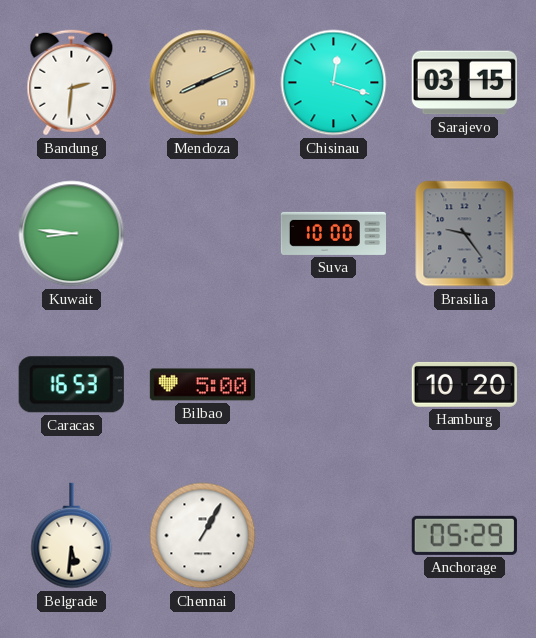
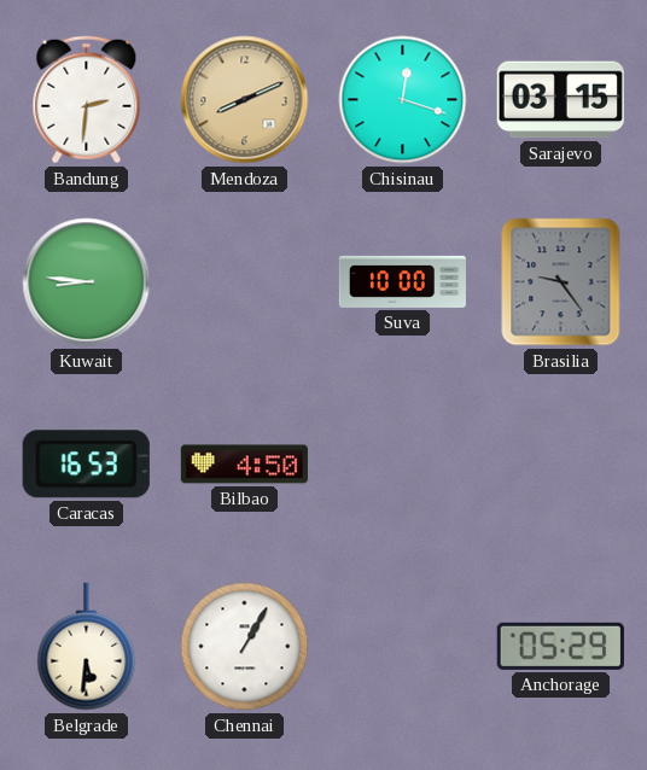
Bilbao: 5:00 -> 4:50 (244, 465)
Hamburg: 10:20 -> none (464, 384)
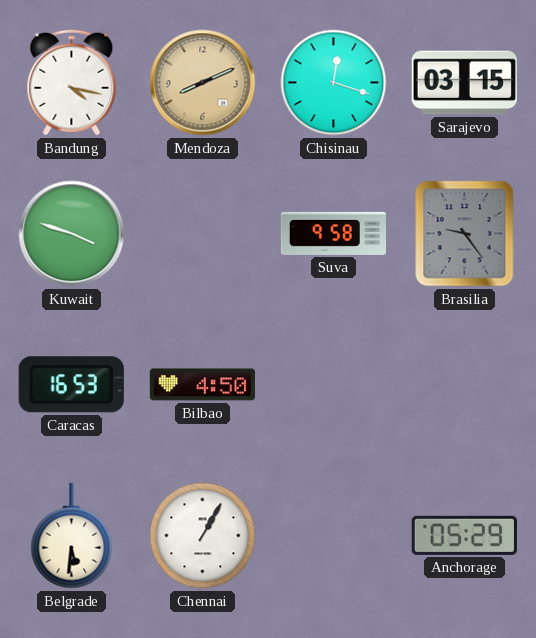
Bandung: 2:31 -> 4:17 (72, 83)
Kuwait: 8:46 -> 3:48 (72, 234)
Suva: 10:00 -> 9:58 (333, 233)
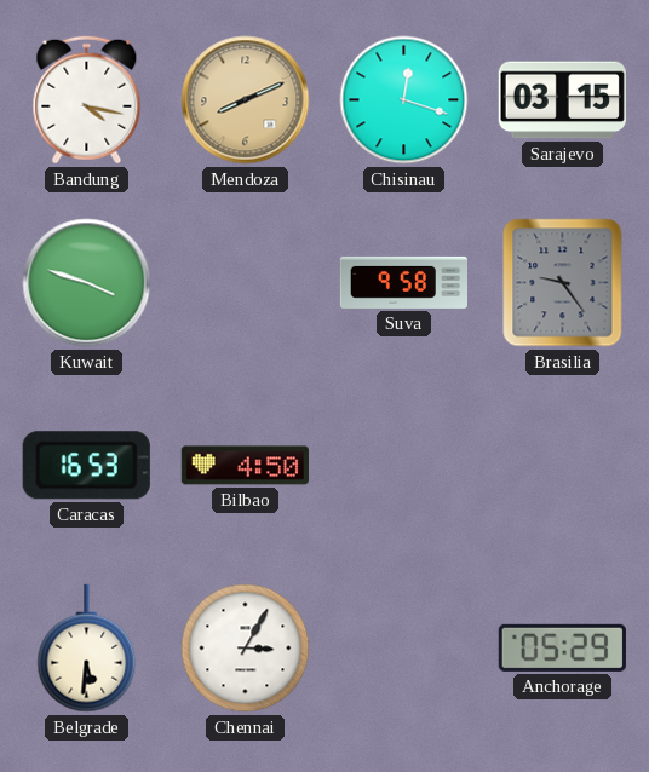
Chennai: 1:05 -> 3:05 (246, 649)
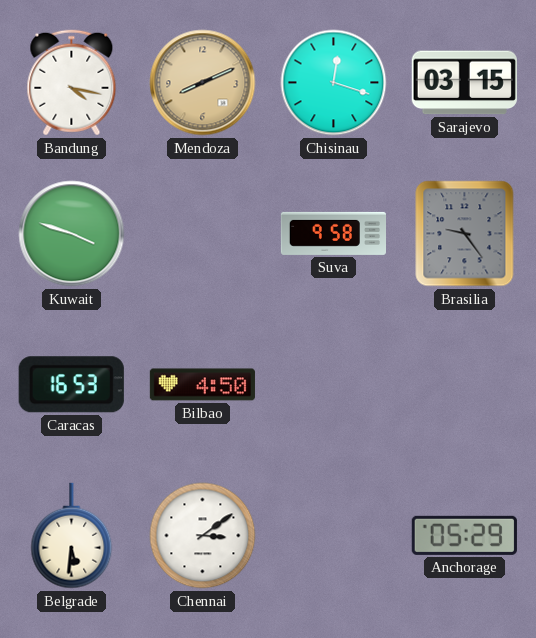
Chennai: 3:05 -> 3:09 (203, 536)
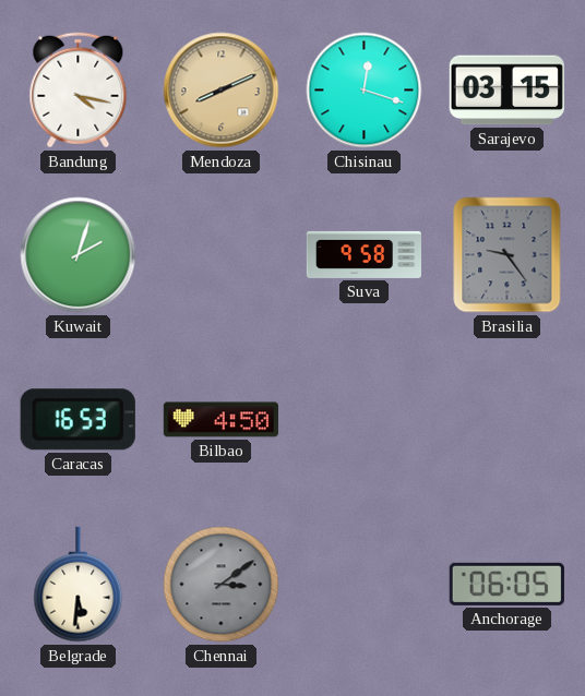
Kuwait: 3:48 -> 2:03 (79, 255)
Chennai dial: white -> grey (222, 585)
Anchorage: 05:29 -> 06:05 (506, 584)
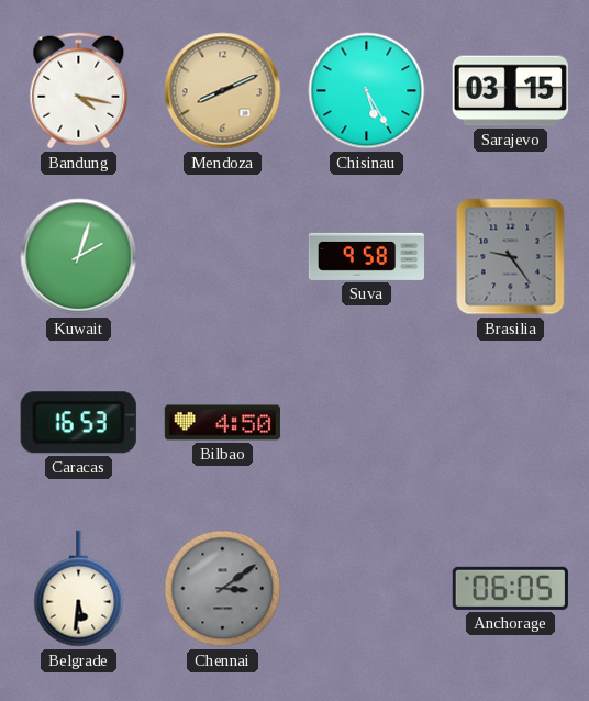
Chisinau: 12:18 -> 5:25 (367, 91)
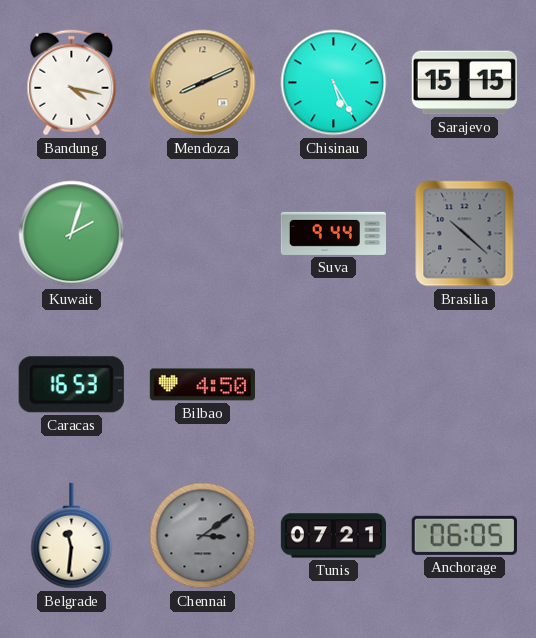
Sarajevo: 03:15 -> 15:15 (464, 83)
Suva: 9:58 -> 9:44 (333, 233)
Brasilia: 9:24 -> 10:22 (465, 234)
Belgrade: 5:31 -> 11:31 (72, 536)
Tunis: none -> 07:21 (333, 536)
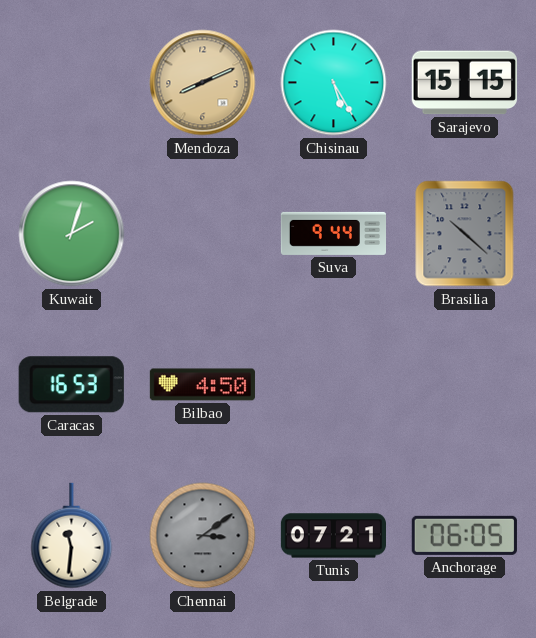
Bandung: 4:17 -> none (72, 83)
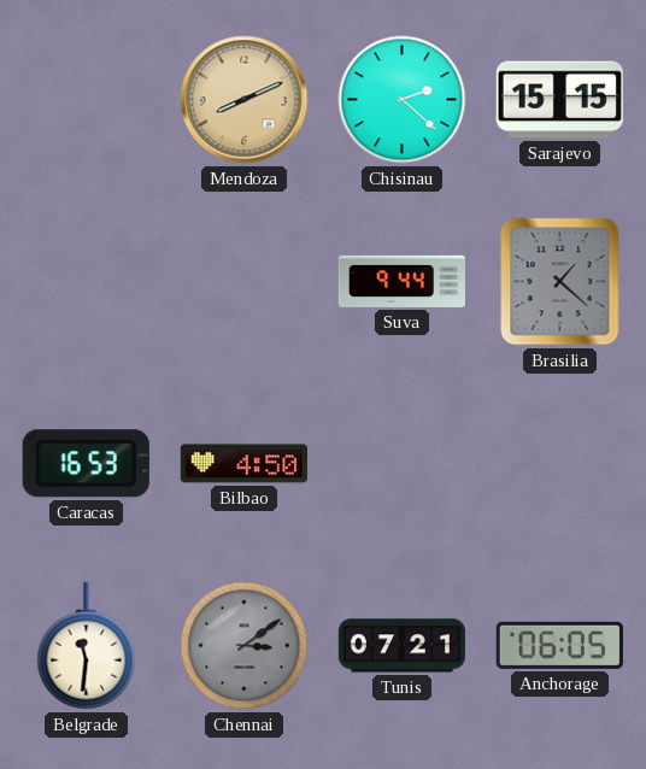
Chisinau: 5:25 -> 2:22 (403, 100)
Kuwait: 2:03 -> none (72, 234)
Brasilia: 10:22 -> 1:22 (560, 282)
